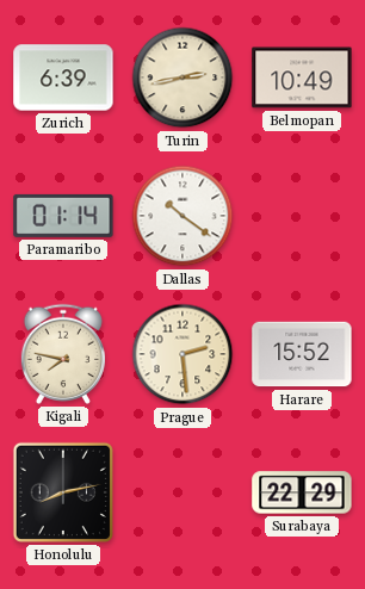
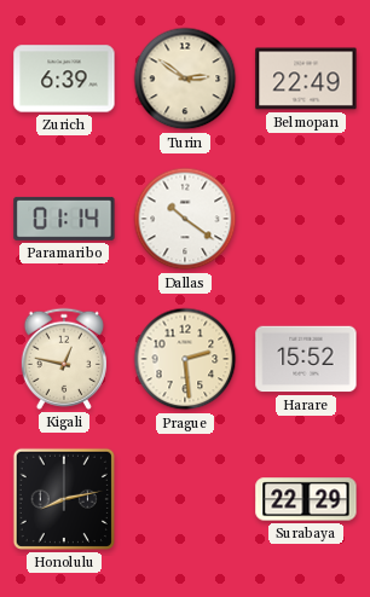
Turin: 2:43 -> 2:51 (185, 79)
Belmopan: 10:49 -> 22:49 (306, 79)
Kigali: 7:47 -> 12:47 (64, 359)
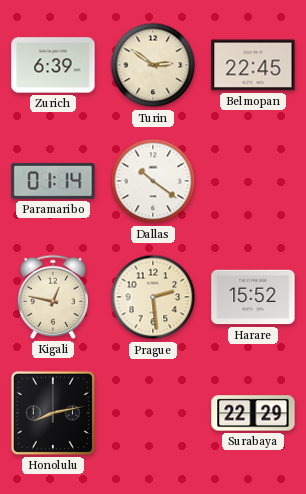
Belmopan: 22:49 -> 22:45 (253, 65)
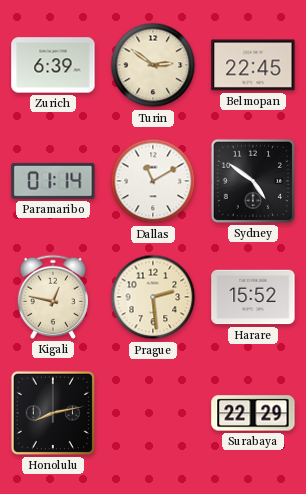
Dallas: 10:21 -> 11:10 (153, 181)
Sydney: none -> 4:51 (253, 181)
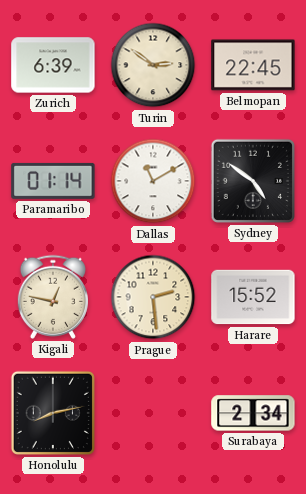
Surabaya: 22:29 -> 2:34 (253, 413)
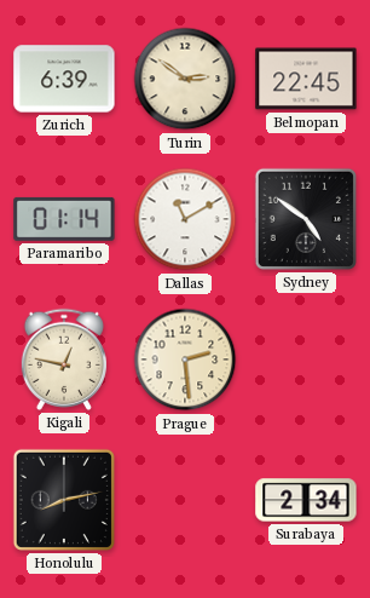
Harare: 15:52 -> none (253, 297)
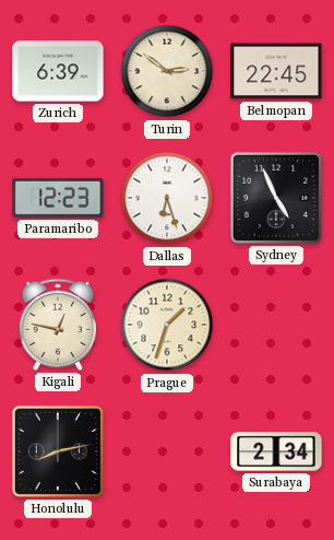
Paramaribo: 01:14 -> 12:23 (58, 198)
Dallas: 11:10 -> 6:27 (167, 198)
Sydney: 4:51 -> 4:56 (276, 198)
Prague: 2:29 -> 1:33 (167, 325)
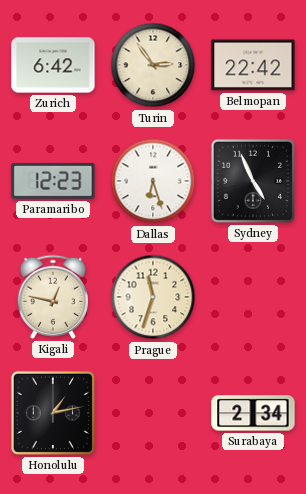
Zurich: 6:39 -> 6:42 (53, 65)
Turin: 2:51 -> 2:54 (153, 65)
Belmopan: 22:45 -> 22:42 (253, 65)
Prague: 1:33 -> 11:33 (153, 297)
Honolulu: 8:13 -> 1:13 (53, 413)
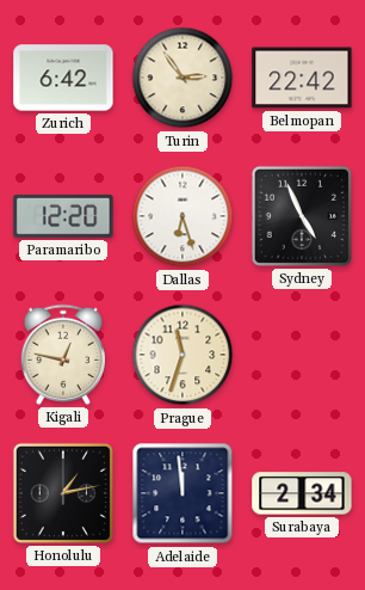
Paramaribo: 12:23 -> 12:20 (63, 216)
Adelaide: none -> 11:59 (182, 493)
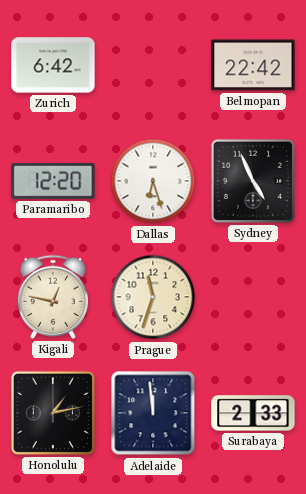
Turin: 2:54 -> none (182, 78)
Surabaya: 2:34 -> 2:33 (253, 413)
